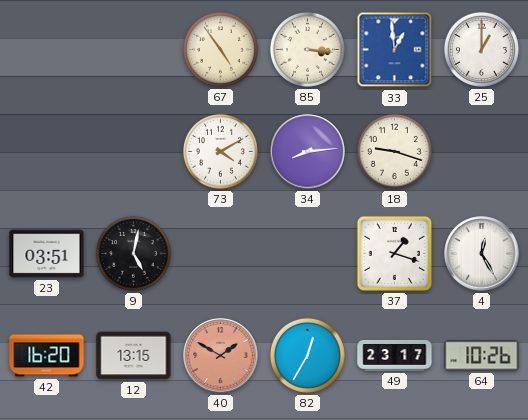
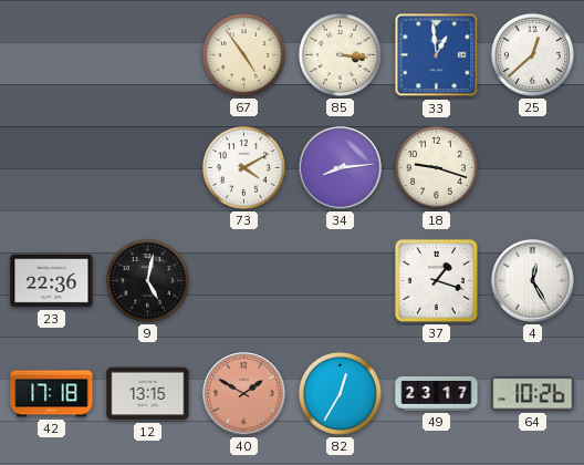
25: 1:00 -> 12:38 (532, 54)
23: 03:51 -> 22:36 (52, 281)
42: 16:20 -> 17:18 (52, 394)
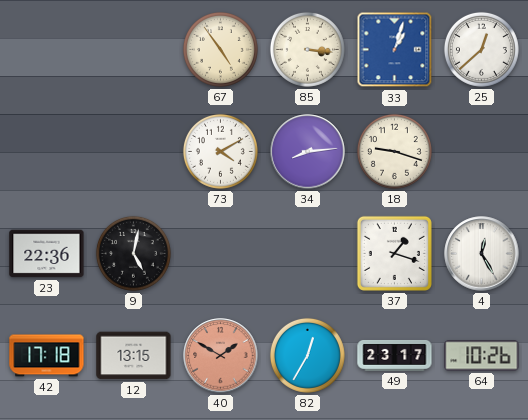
33: 12:59 -> 1:03 (395, 50)
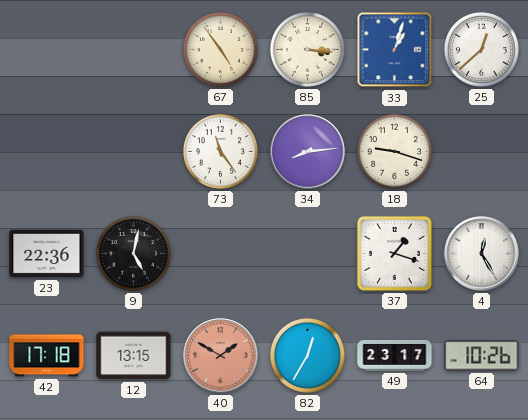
73: 4:10 -> 11:24 (220, 151)
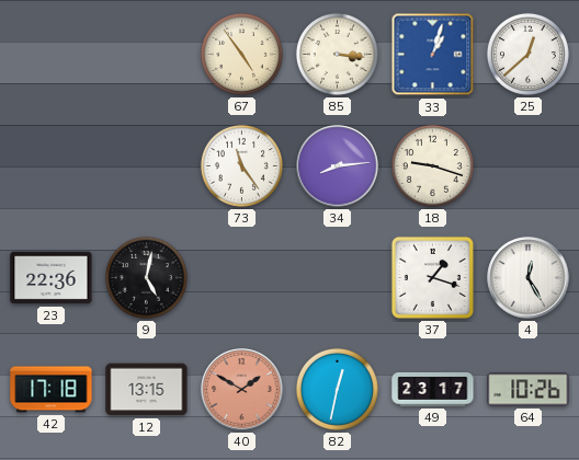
82: 12:35 -> 12:32 (337, 389)
